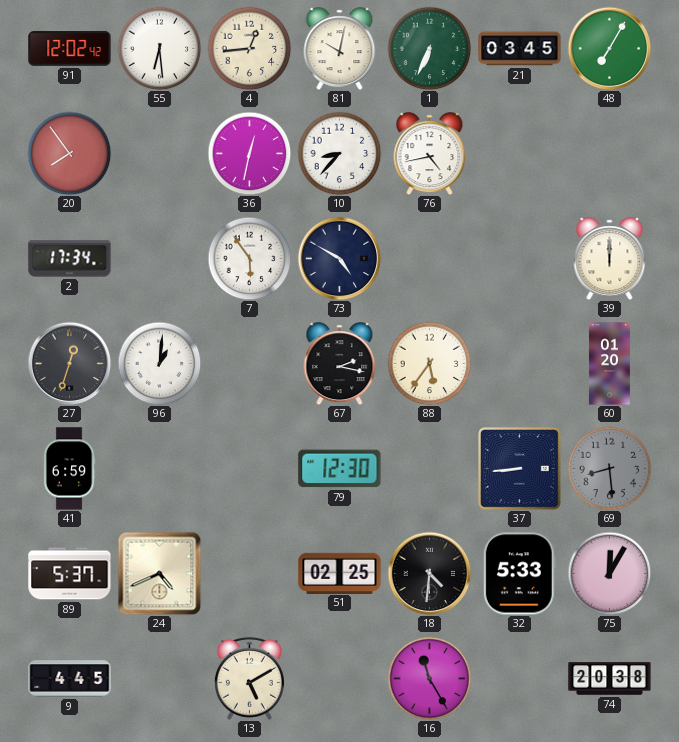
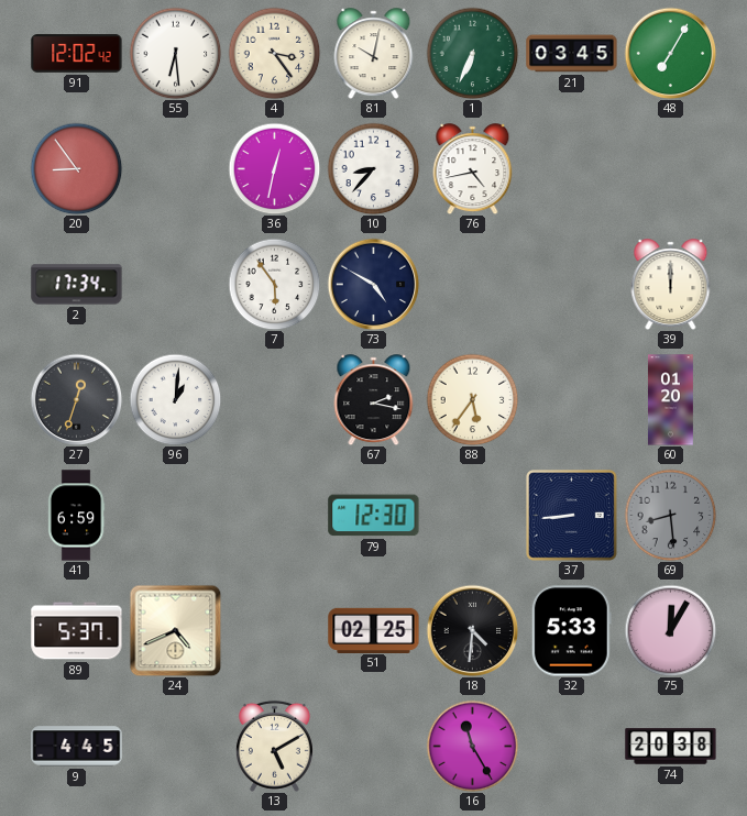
4: 12:44 -> 3:24 (274, 53)
20: 7:54 -> 8:54 (76, 168)
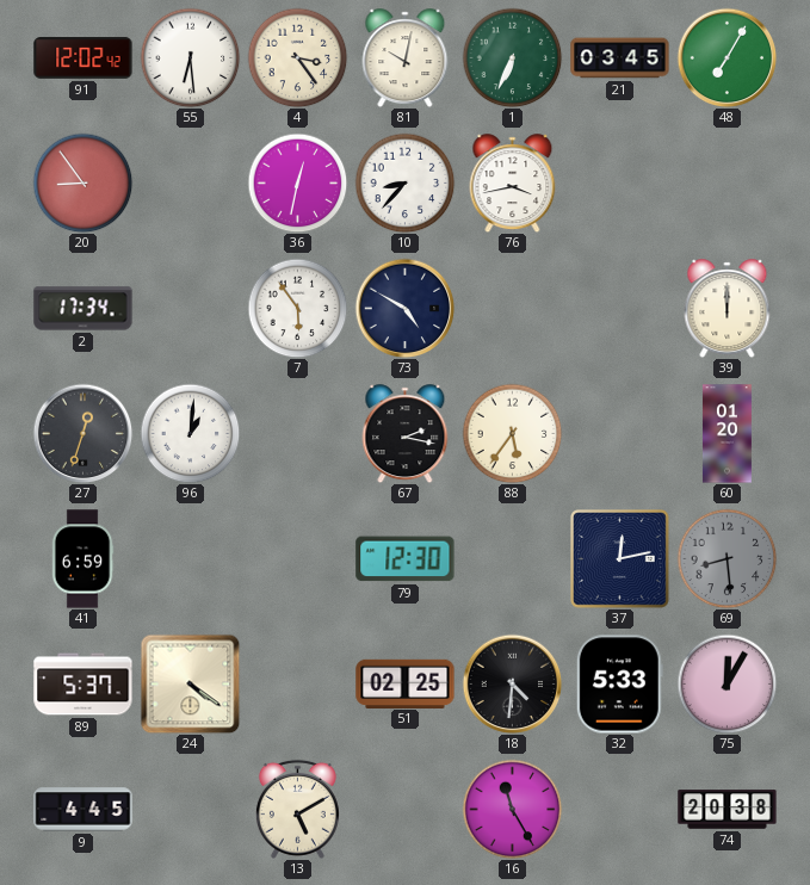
76: 4:43 -> 3:43 (513, 184)
37: 8:44 -> 12:13 (620, 559)
24: 4:41 -> 4:21 (190, 683)
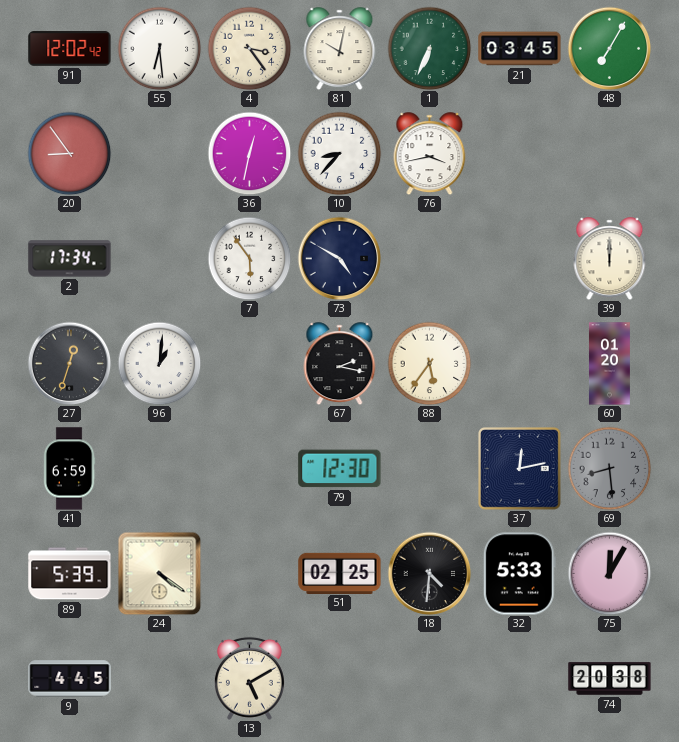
89: 5:37 -> 5:39 (70, 574)
16: 11:25 -> none (512, 809)
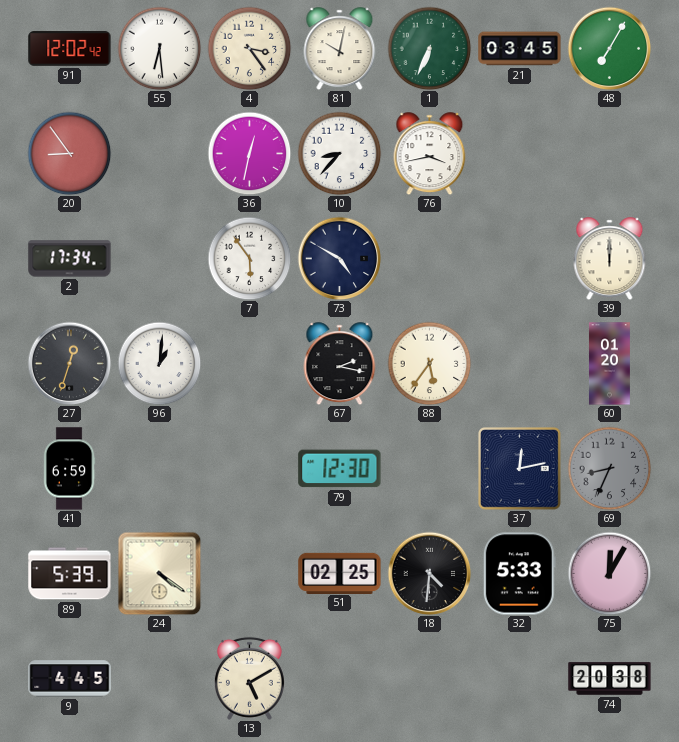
69: 8:29 -> 8:34 (609, 468)
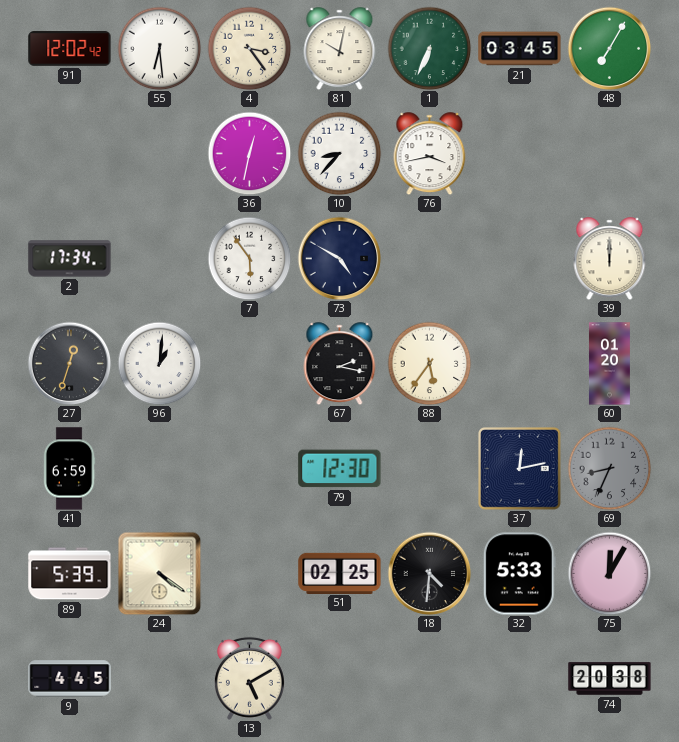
20: 8:54 -> none (69, 153)
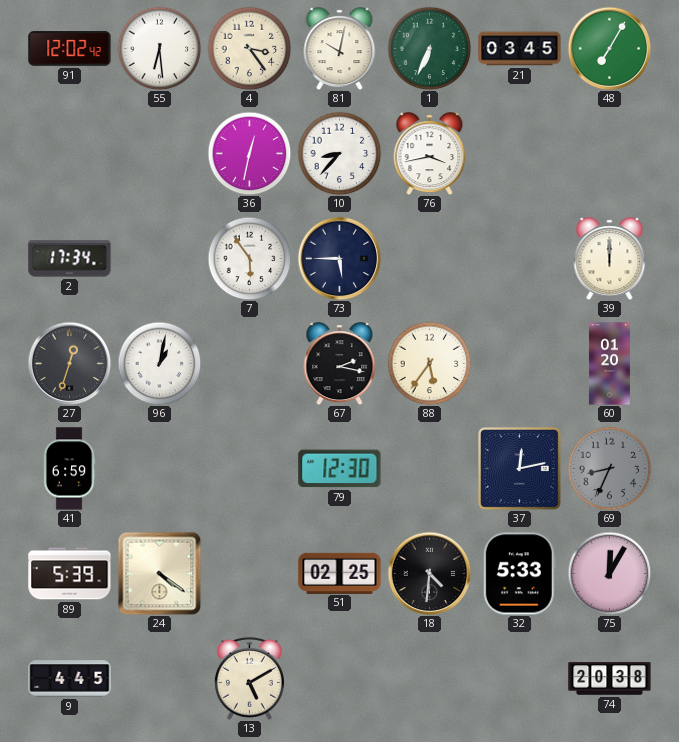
73: 4:50 -> 5:45 (339, 258)
96: 1:01 -> 1:02 (159, 363)
